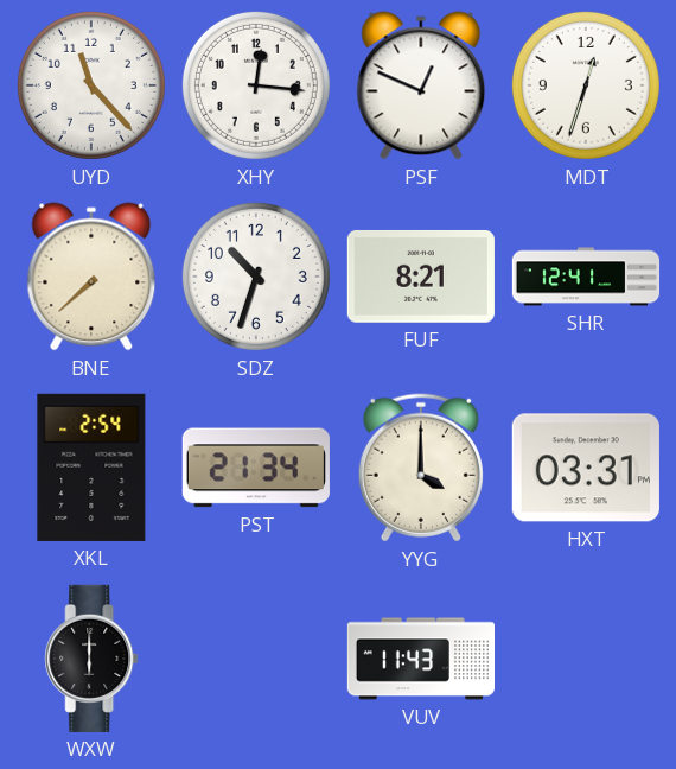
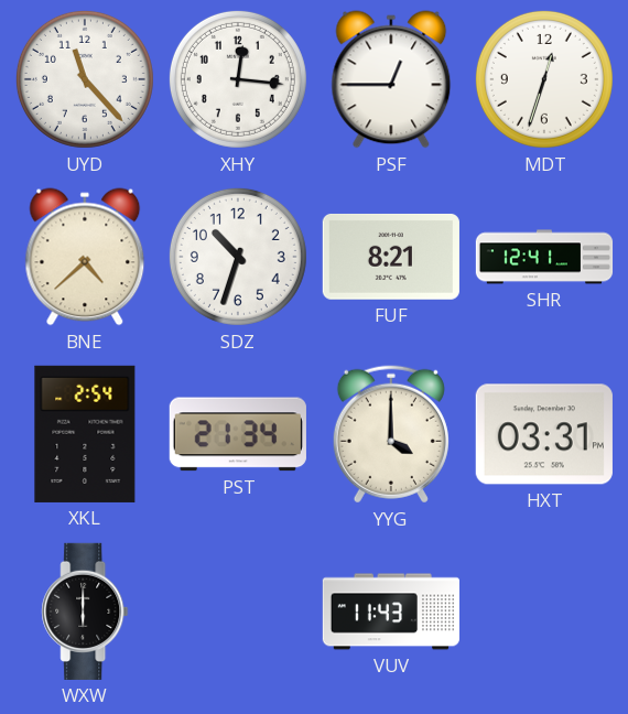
PSF: 12:49 -> 12:45 (391, 79)
BNE: 7:38 -> 4:38 (85, 257)
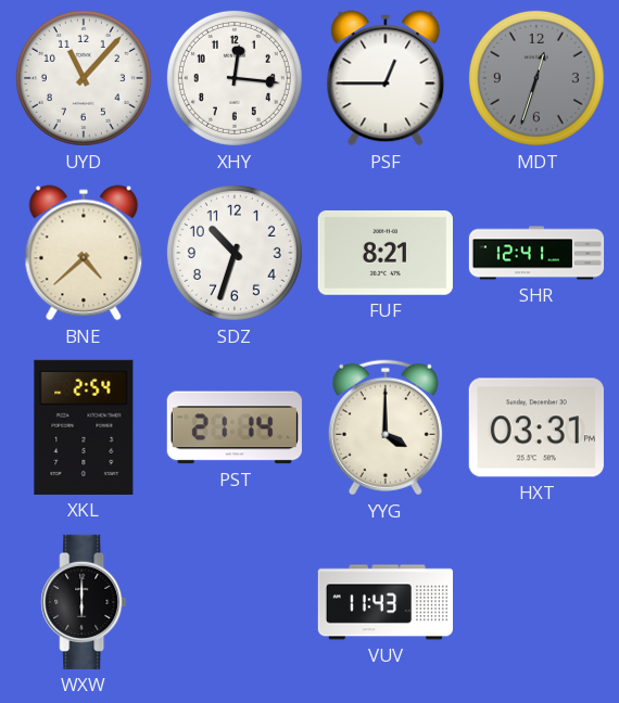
UYD: 11:23 -> 11:07 (84, 78)
MDT dial: white -> grey (536, 78)
PST: 21:34 -> 21:14 (235, 427)
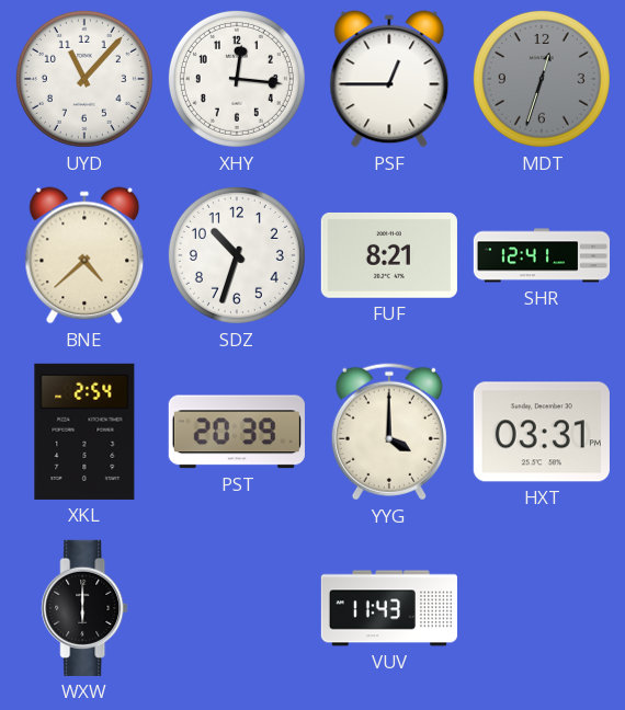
PST: 21:14 -> 20:39 (237, 432)
